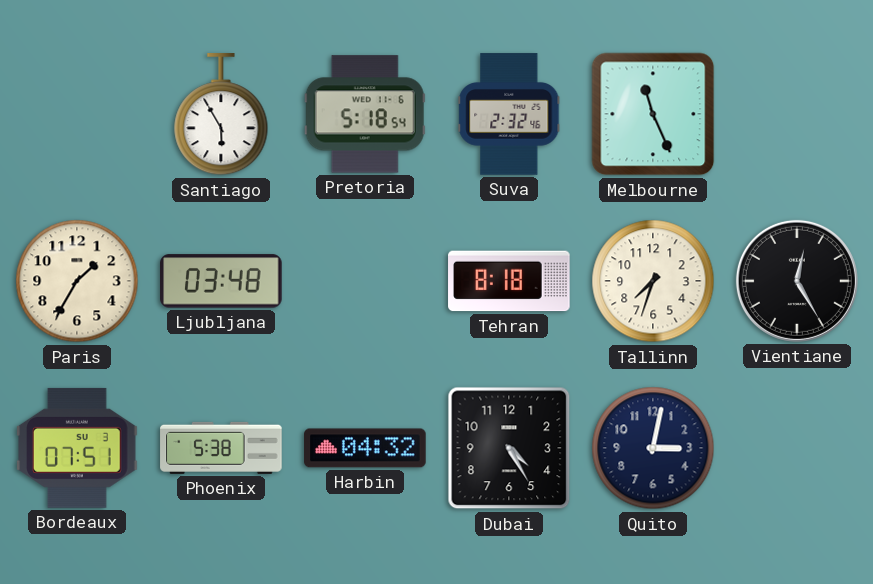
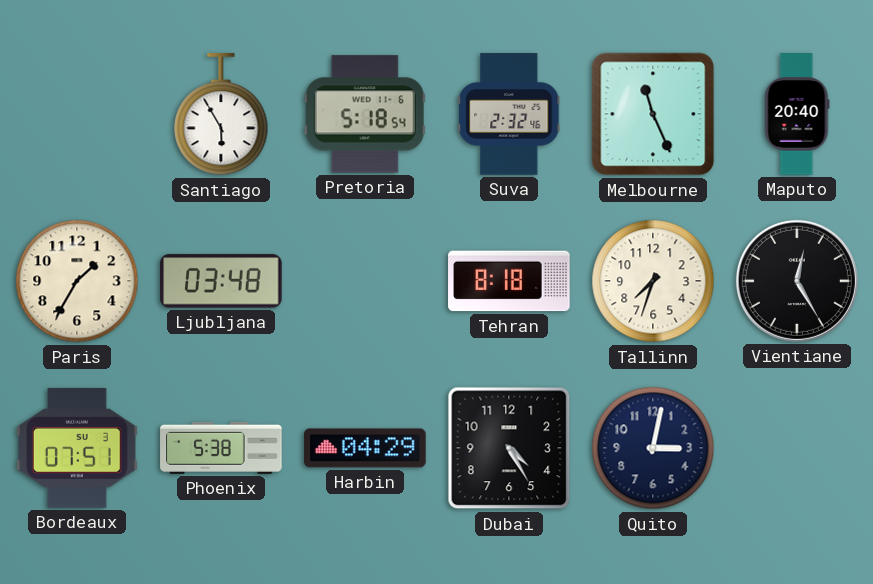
Maputo: none -> 20:40 (797, 114)
Harbin: 04:32 -> 04:29 (365, 448)
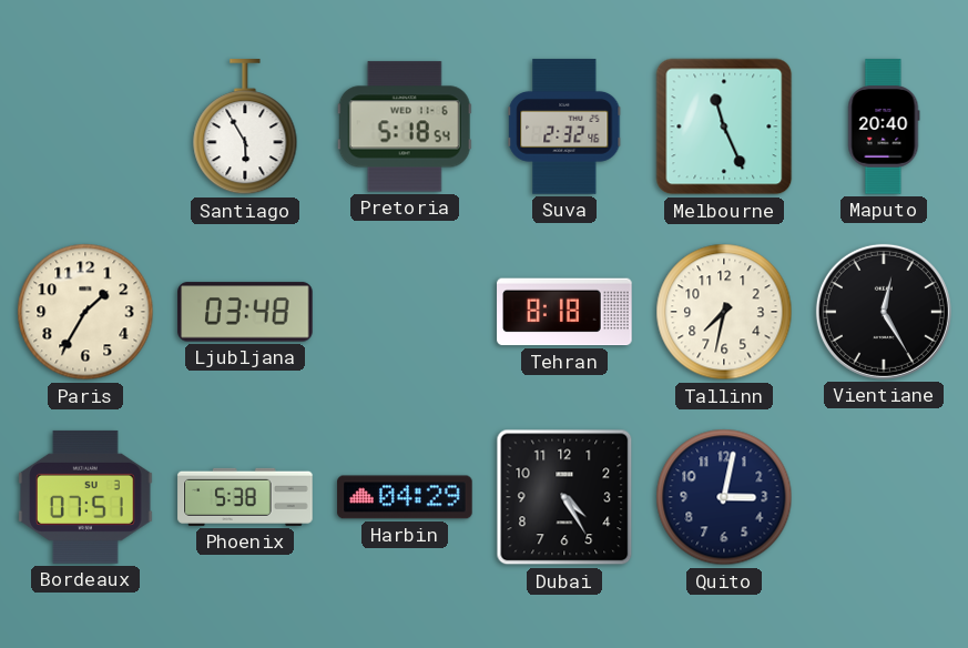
Tallinn: 7:33 -> 7:32 (724, 312)
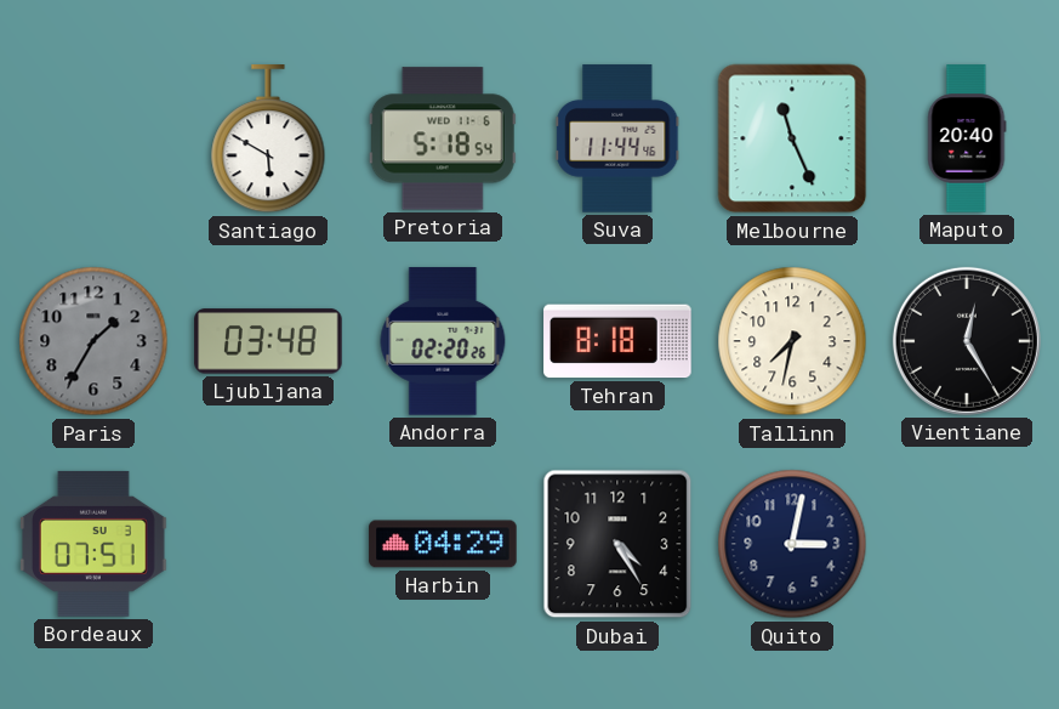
Santiago: 5:55 -> 5:50 (268, 140)
Suva: 2:32 -> 11:44 (617, 138)
Paris dial: cream -> grey (93, 341)
Andorra: none -> 02:20 (443, 341)
Phoenix: 5:38 -> none (245, 497)
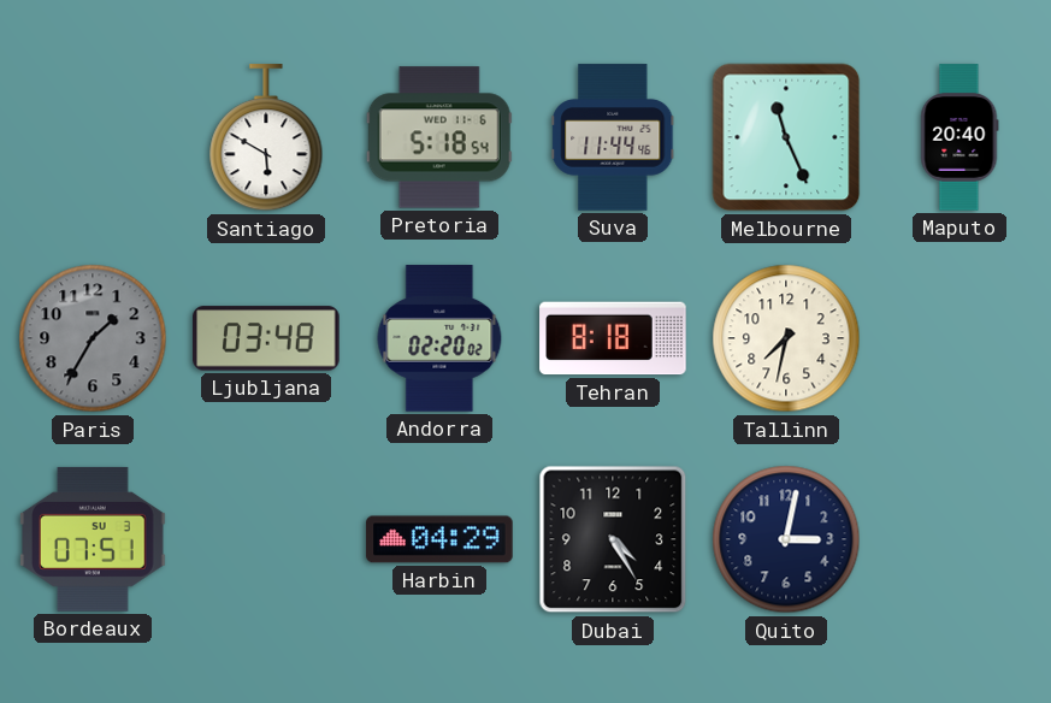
Andorra: 02:20:26 -> 02:20:02 (439, 338)
Vientiane: 12:25 -> none (967, 341)
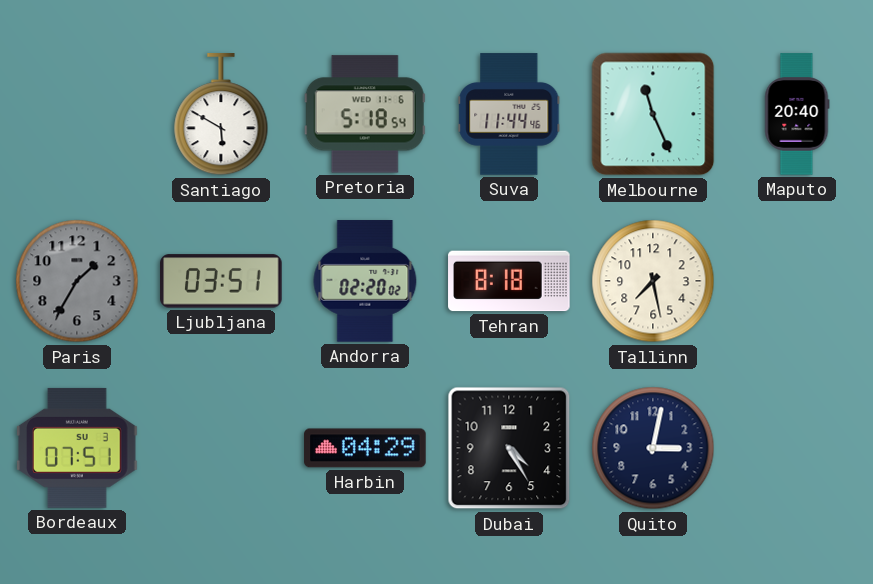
Ljubljana: 03:48 -> 03:51 (221, 281)
Tallinn: 7:32 -> 7:28 (653, 281)
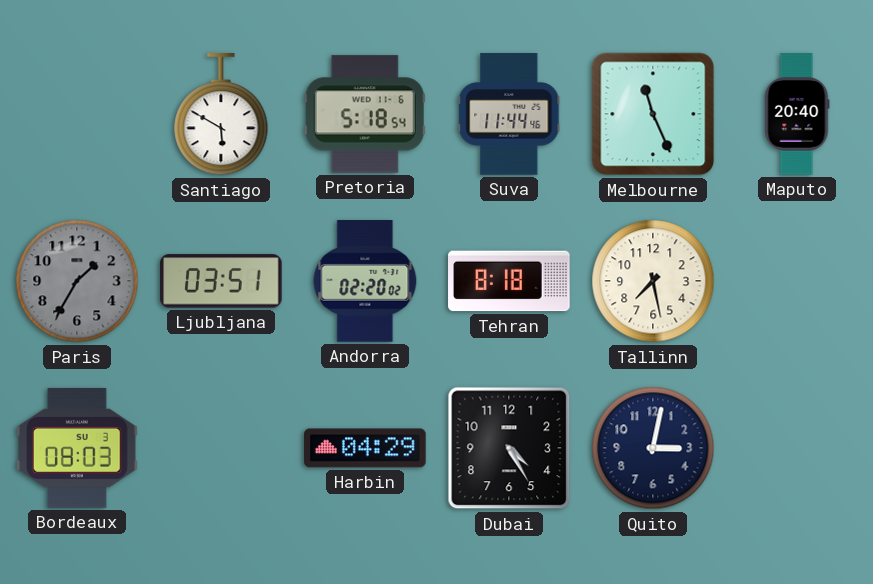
Bordeaux: 07:51 -> 08:03 (77, 448)
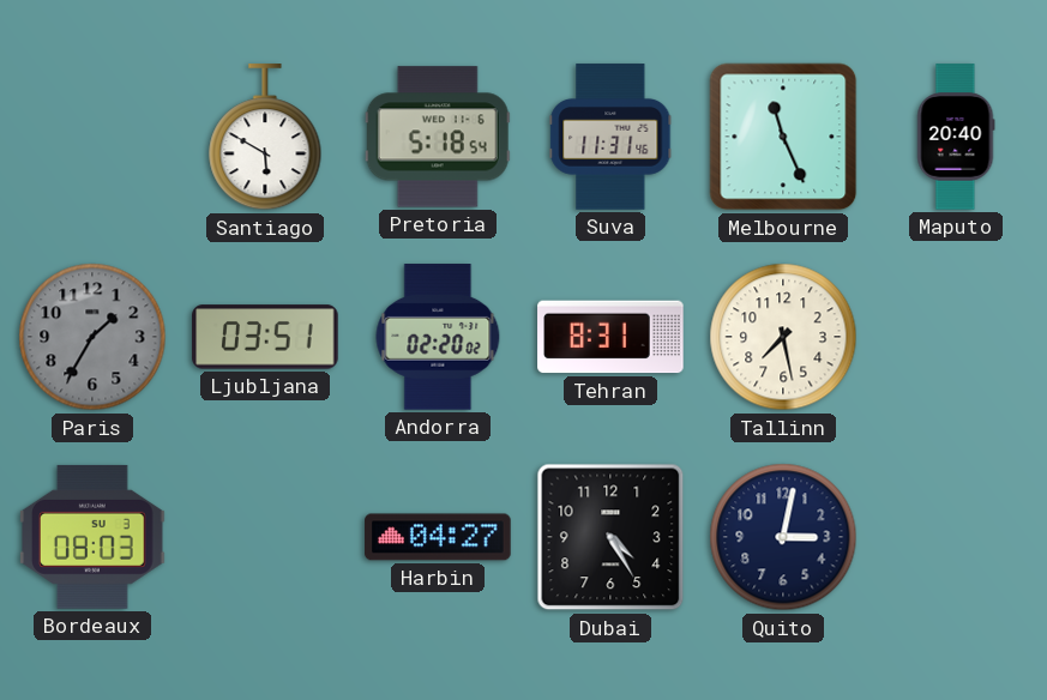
Suva: 11:44 -> 11:31 (610, 137)
Tehran: 8:18 -> 8:31 (610, 337)
Harbin: 04:29 -> 04:27 (438, 537)
